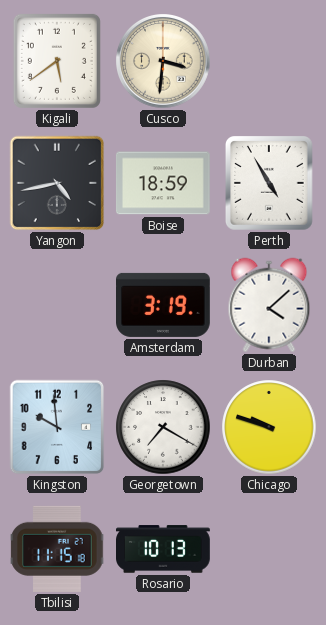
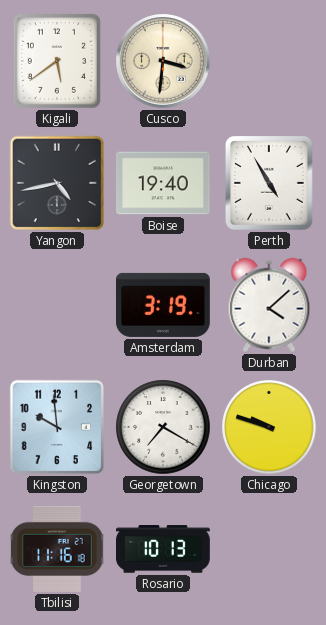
Boise: 18:59 -> 19:40 (163, 183)
Tbilisi: 11:15 -> 11:16 (57, 549)
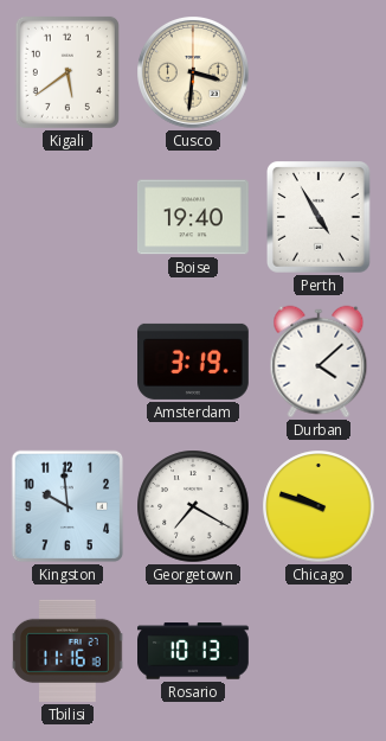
Yangon: 4:43 -> none (57, 183)
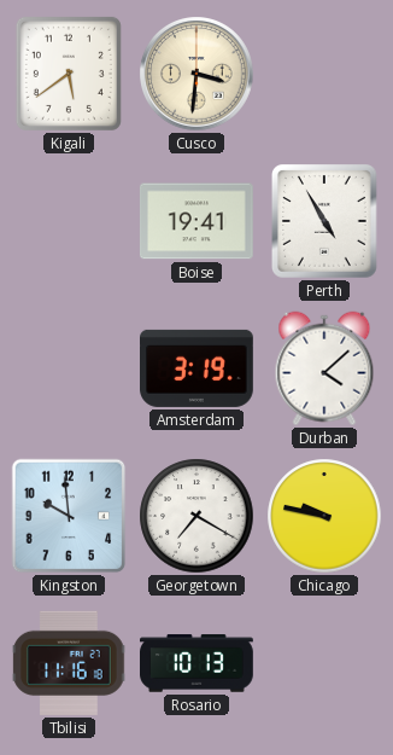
Boise: 19:40 -> 19:41 (196, 221)
Chicago: 9:48 -> 9:47 (324, 516)
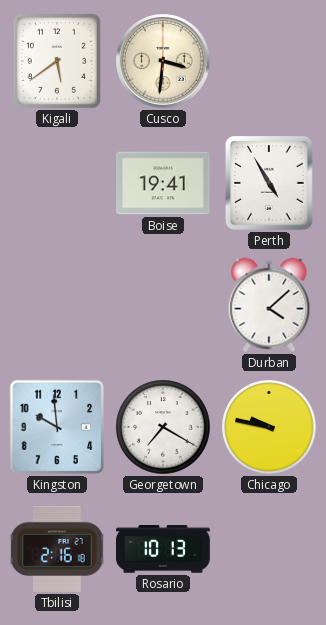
Amsterdam: 3:19 -> none (198, 368)
Tbilisi: 11:16 -> 2:16 (57, 549)
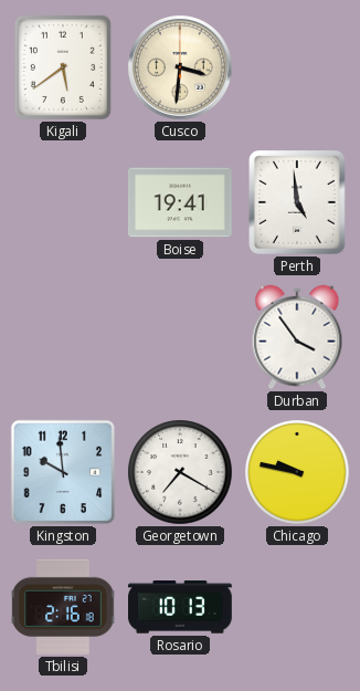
Perth: 4:55 -> 4:59 (298, 203)
Durban: 4:08 -> 3:54 (297, 337)
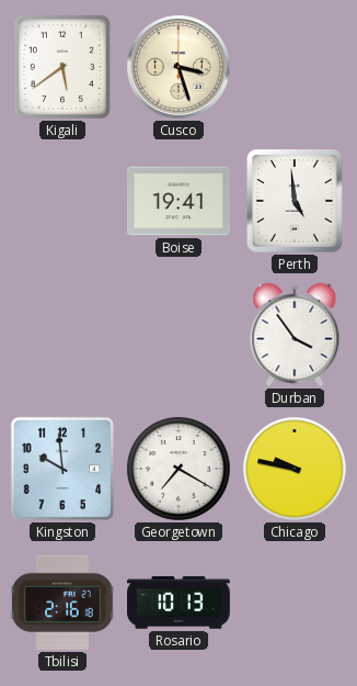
Cusco: 3:31 -> 3:27 (180, 68)
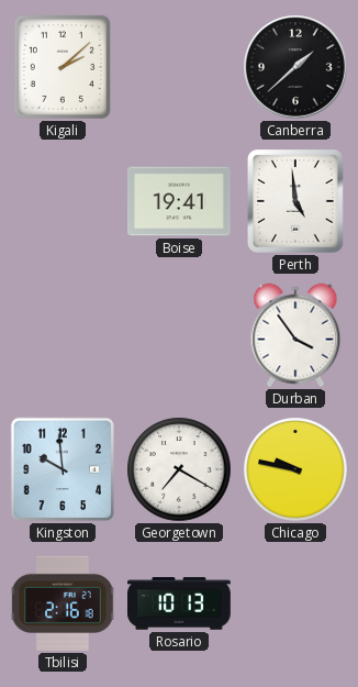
Kigali: 5:39 -> 2:08 (63, 67)
Cusco: 3:27 -> none (180, 68)
Canberra: none -> 1:38 (297, 68)
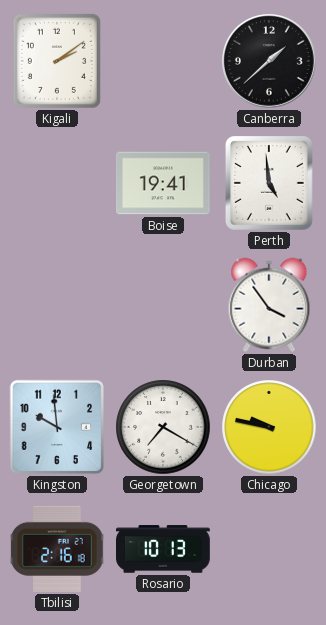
Kigali: 2:08 -> 2:09 (57, 61)
